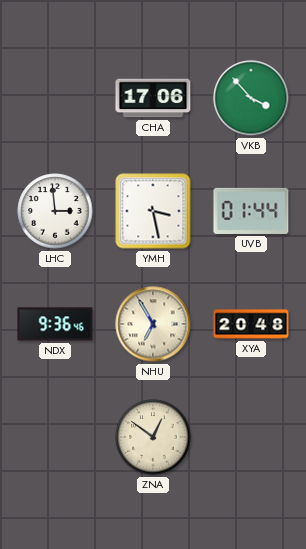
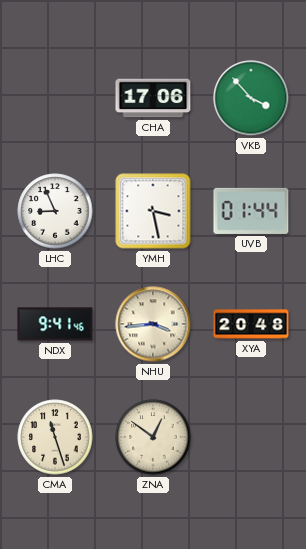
LHC: 2:59 -> 8:56 (55, 211)
NDX: 9:36 -> 9:41 (55, 324)
NHU: 6:55 -> 3:44 (153, 324)
CMA: none -> 11:27 (55, 437)
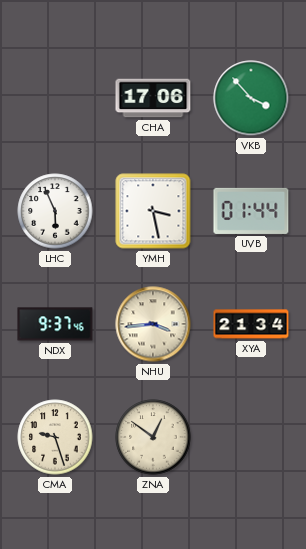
LHC: 8:56 -> 5:56 (55, 211)
NDX: 9:41 -> 9:37 (55, 324)
XYA: 20:48 -> 21:34 (251, 324)
CMA: 11:27 -> 9:27 (55, 437)
